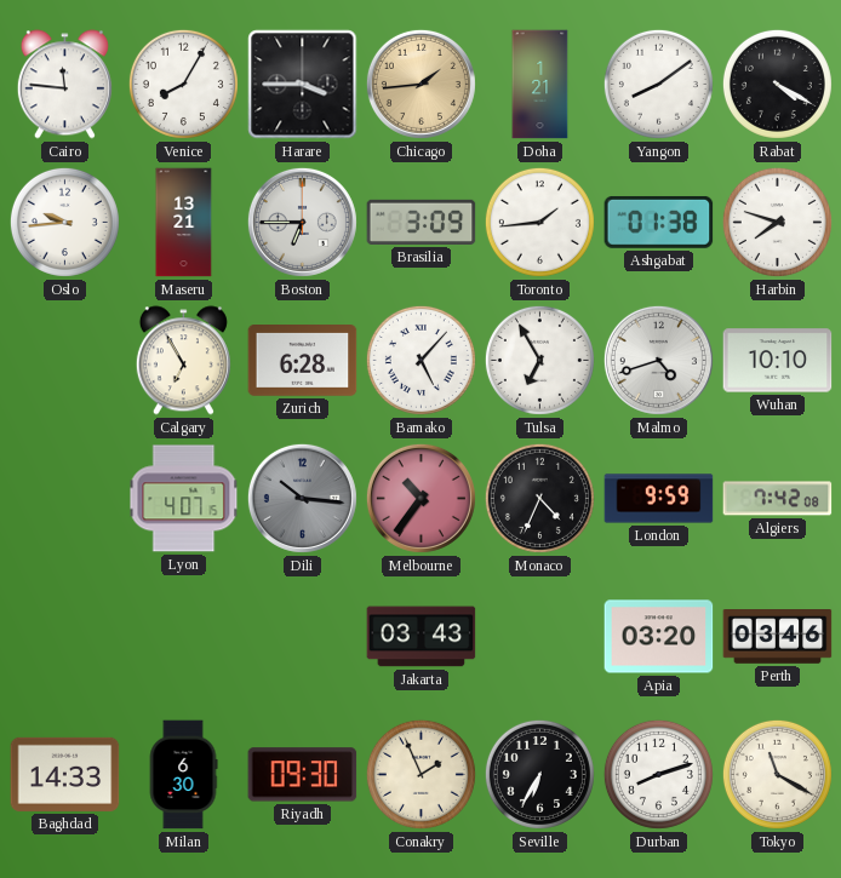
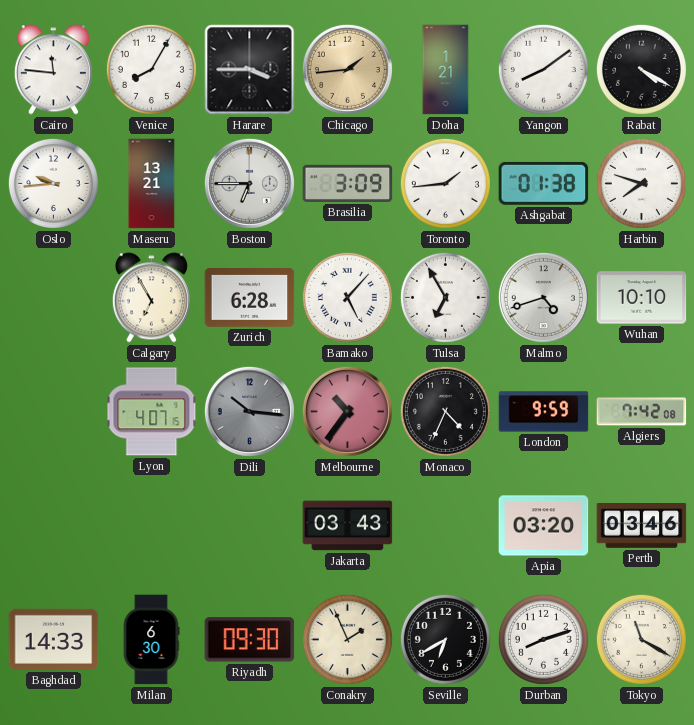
Seville: 6:35 -> 6:40 (445, 639)
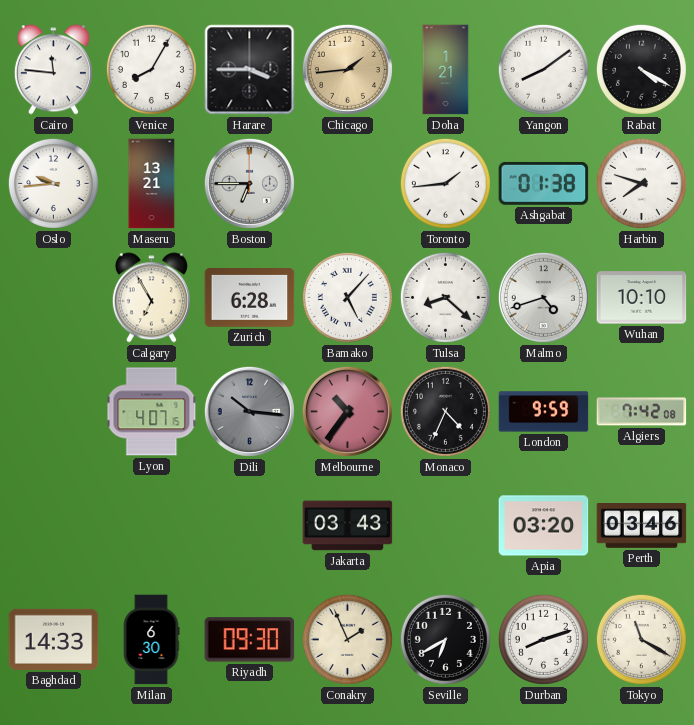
Brasilia: 3:09 -> none (348, 183)
Tulsa: 6:55 -> 8:22 (445, 297)
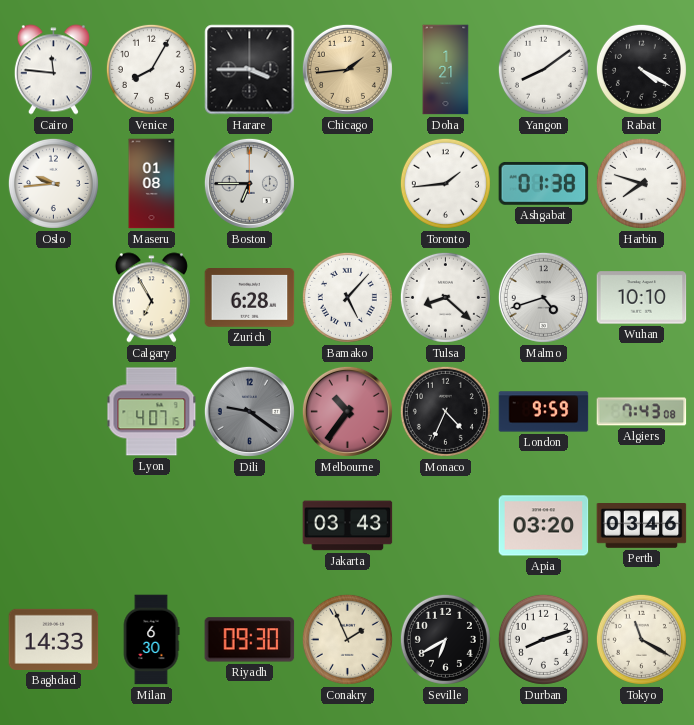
Maseru: 13:21 -> 01:08 (152, 184)
Dili: 10:16 -> 9:21 (249, 411)
Algiers: 7:42 -> 7:43 (642, 412)
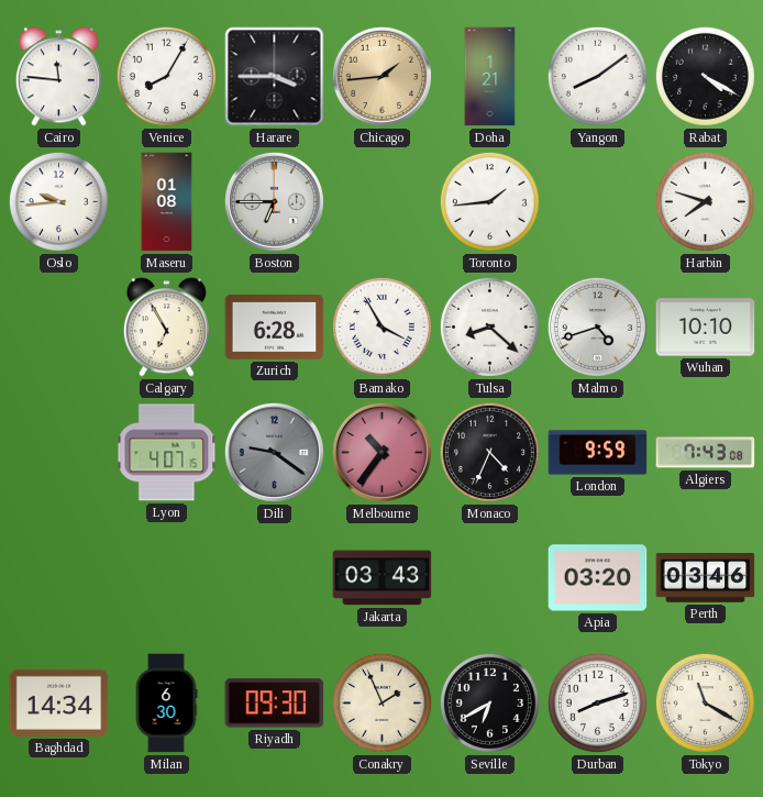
Ashgabat: 01:38 -> none (544, 183)
Bamako: 5:07 -> 3:55 (381, 326)
Baghdad: 14:33 -> 14:34 (59, 702)
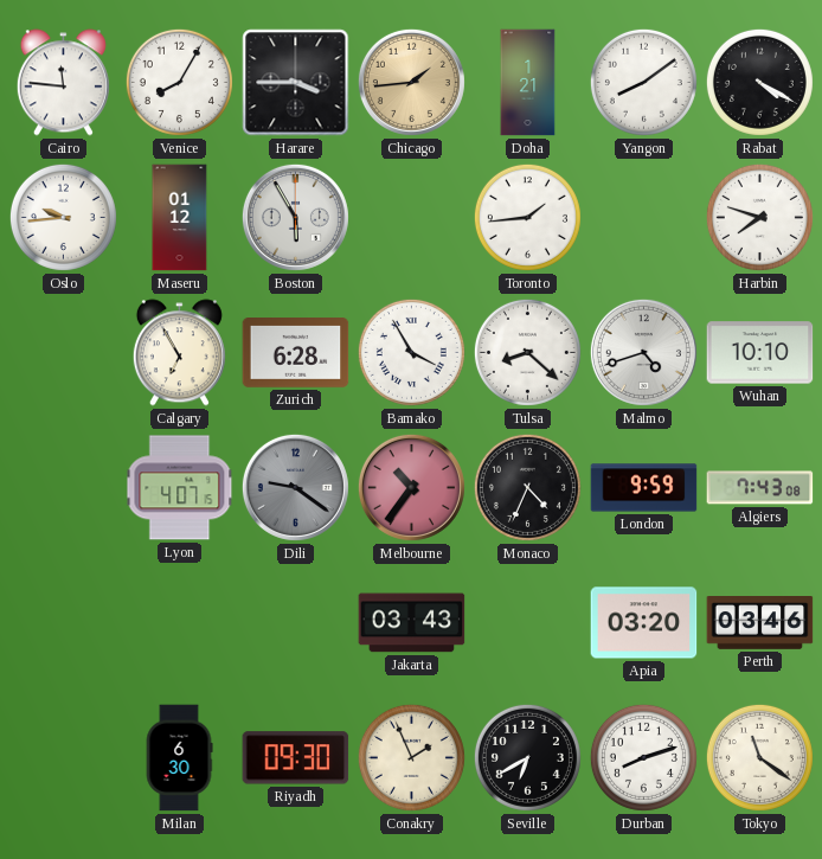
Maseru: 01:08 -> 01:12 (180, 218)
Boston: 6:45 -> 5:55 (295, 217)
Baghdad: 14:34 -> none (59, 702)
Tokyo: 11:20 -> 11:21 (759, 757)
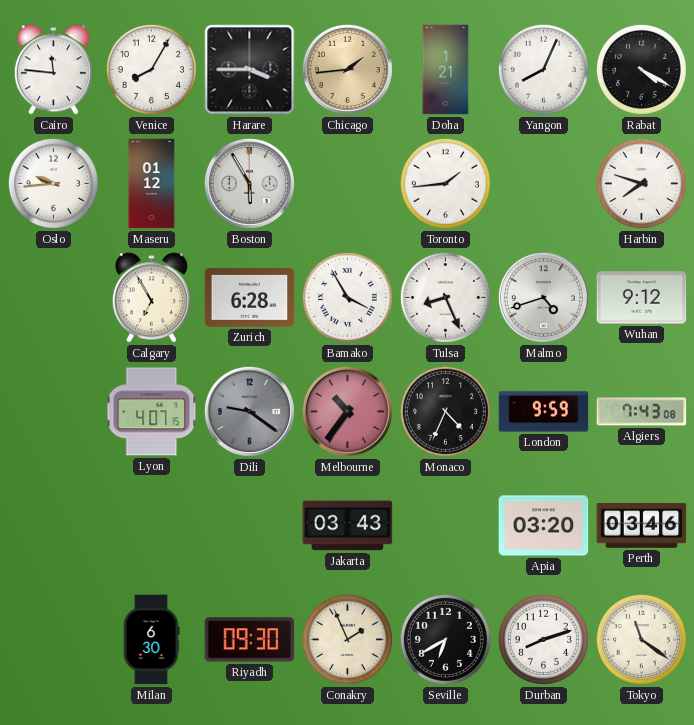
Yangon: 8:09 -> 8:04 (543, 69)
Tulsa: 8:22 -> 8:26 (445, 297)
Wuhan: 10:10 -> 9:12 (642, 298)
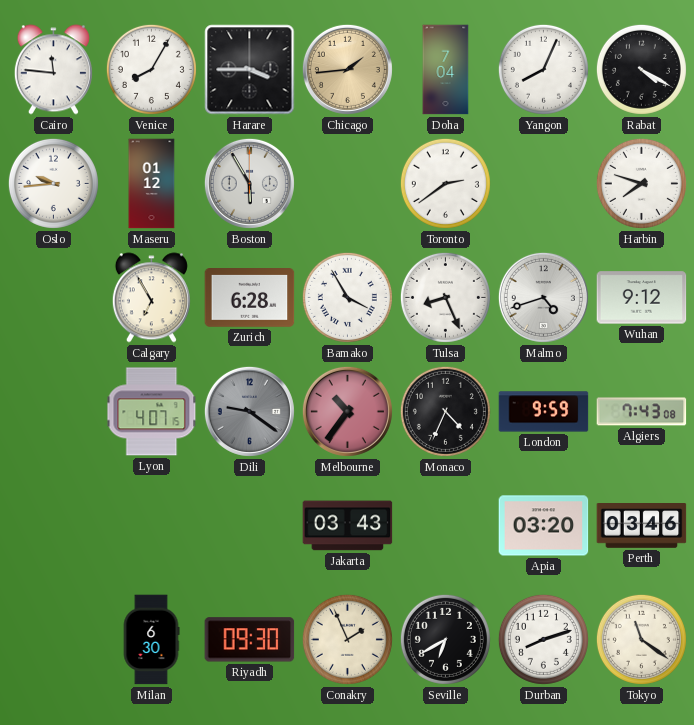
Doha: 1:21 -> 7:04 (446, 70)
Toronto: 1:44 -> 2:39 (445, 183)
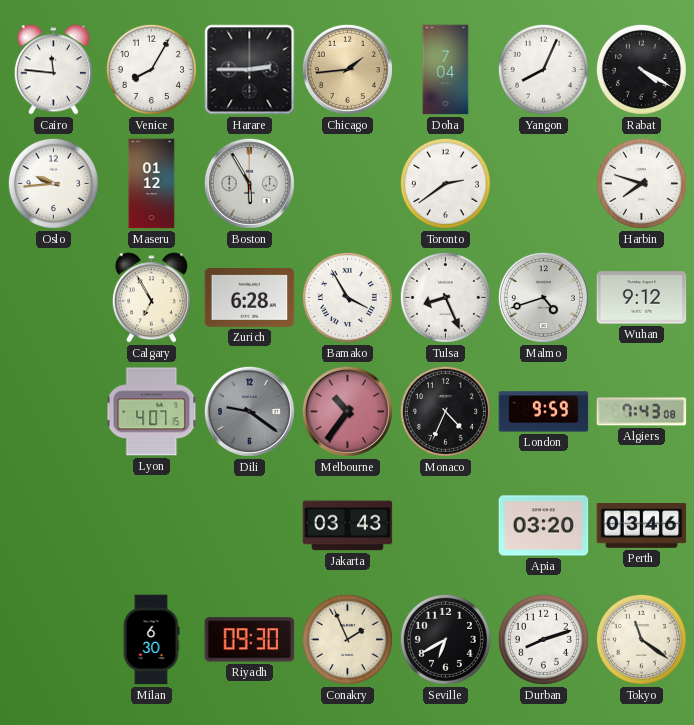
Harare: 3:45 -> 2:45 (250, 70)
